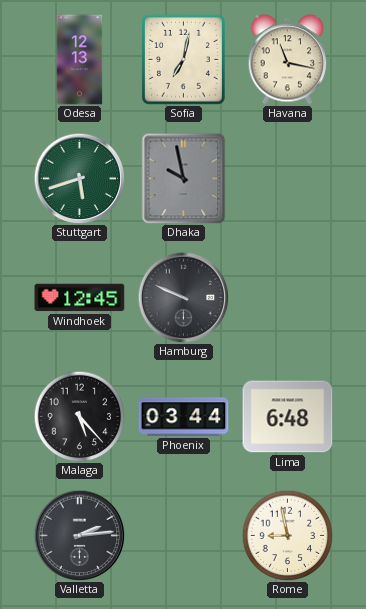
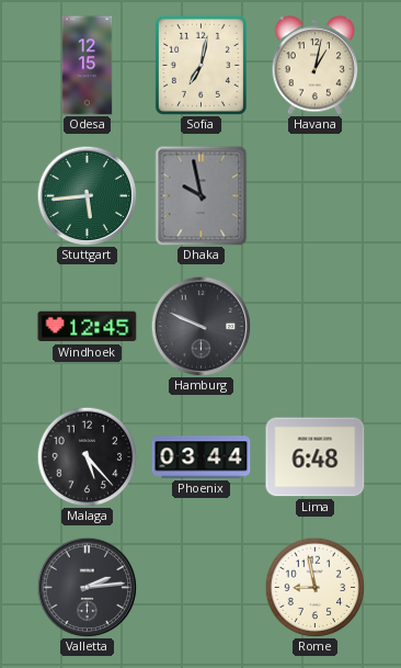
Odesa: 12:13 -> 12:15 (88, 66)
Havana: 11:17 -> 1:02 (316, 66)
Stuttgart: 5:42 -> 5:44 (87, 195)
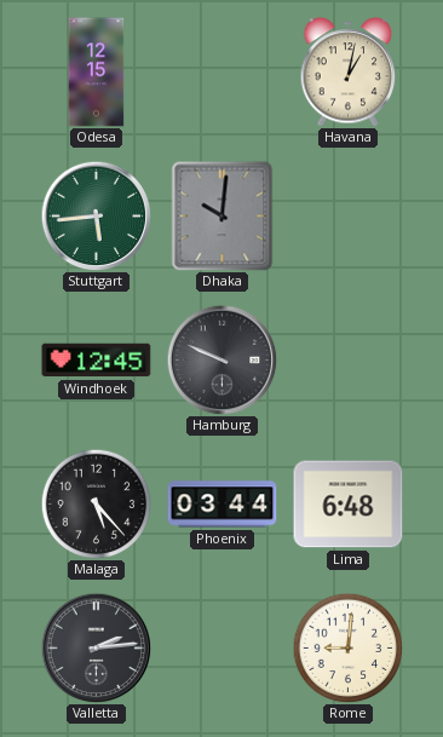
Sofia: 7:02 -> none (200, 65)
Dhaka: 9:58 -> 10:01 (223, 217)
Rome: 8:58 -> 9:01 (347, 647)
